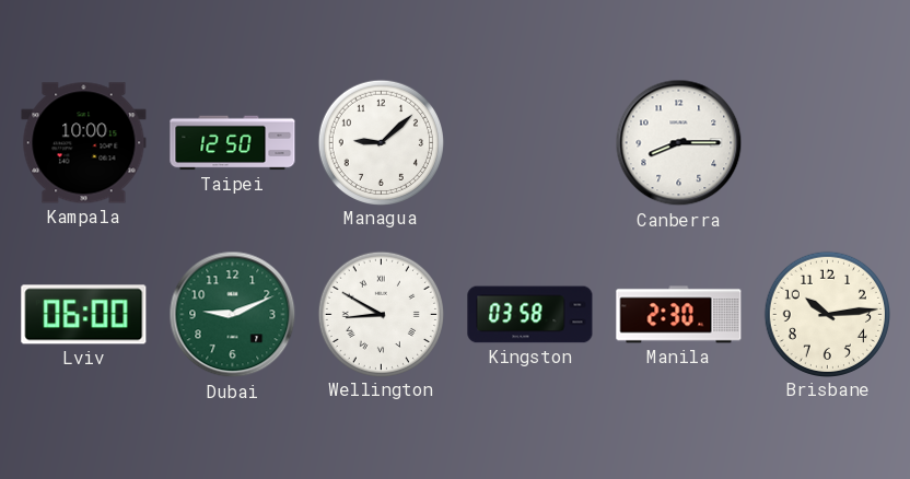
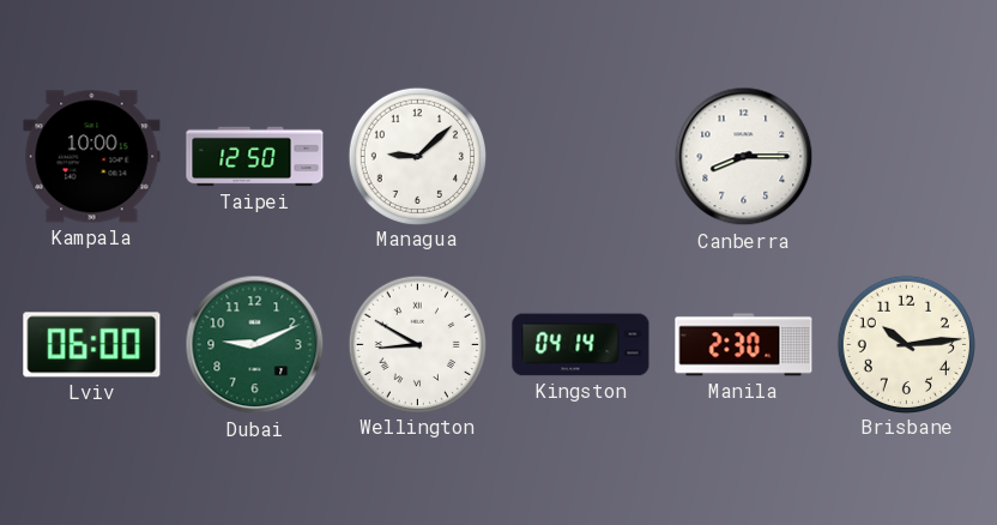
Kingston: 03:58 -> 04:14 (581, 345)
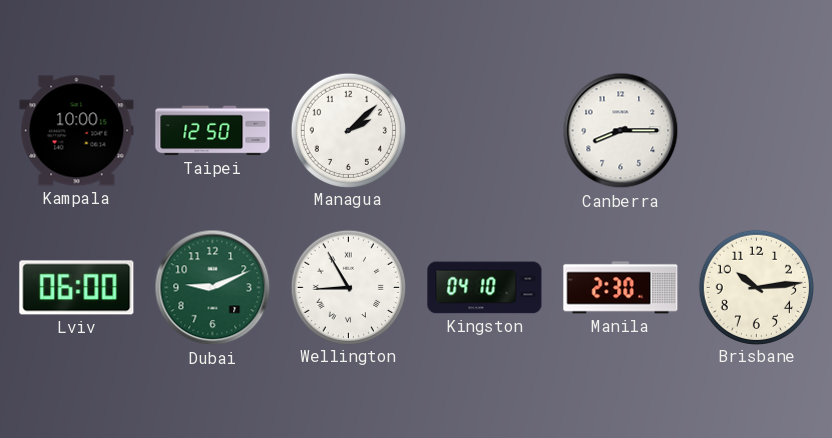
Managua: 9:08 -> 2:08 (348, 130)
Wellington: 8:50 -> 8:55 (348, 287)
Kingston: 04:14 -> 04:10 (485, 288)
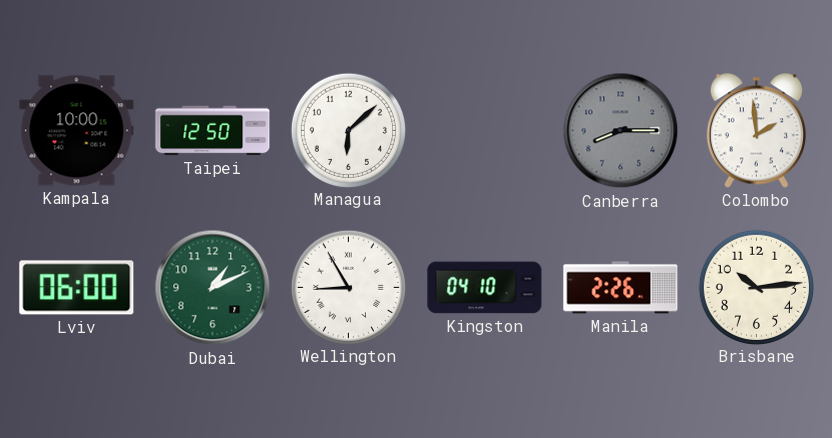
Managua: 2:08 -> 6:08 (348, 130)
Canberra dial: white -> grey (621, 131)
Colombo: none -> 1:59 (756, 131)
Dubai: 9:11 -> 1:11 (213, 288)
Manila: 2:30 -> 2:26 (621, 288)
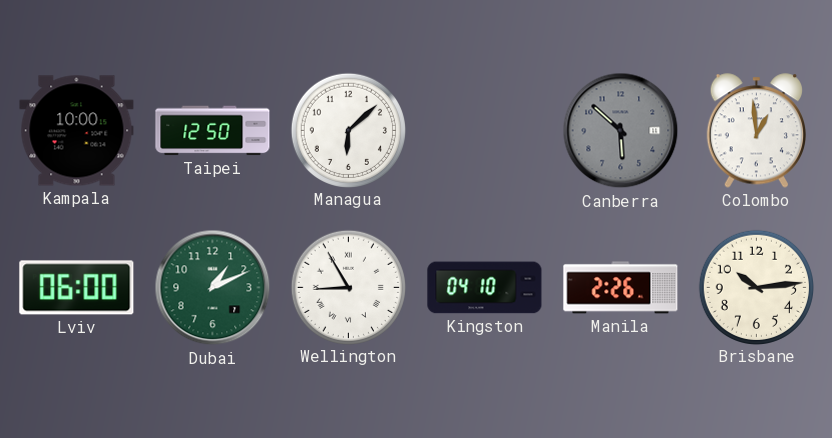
Canberra: 8:15 -> 5:52 (621, 131)
Colombo: 1:59 -> 12:59 (756, 131)
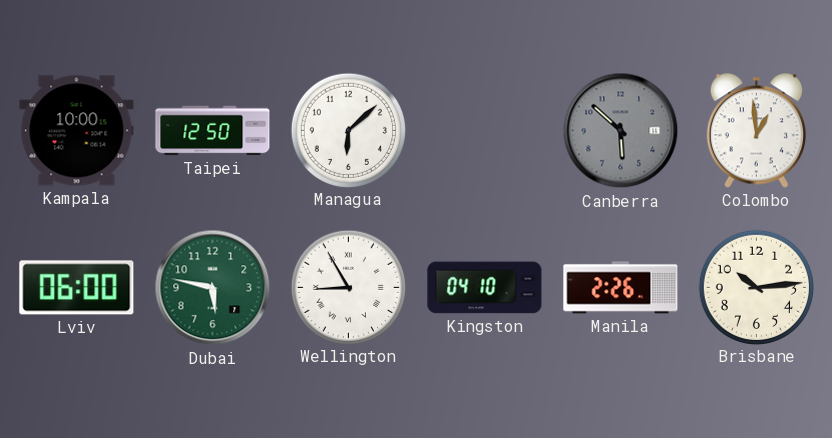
Dubai: 1:11 -> 5:47 (213, 288)
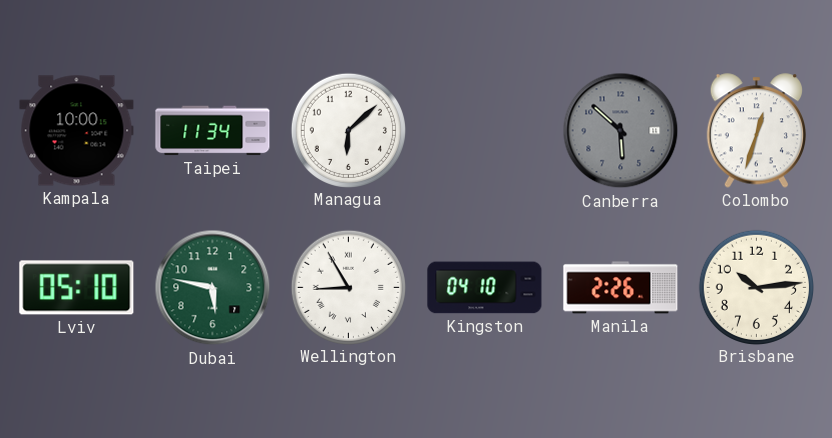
Taipei: 12:50 -> 11:34 (213, 131)
Colombo: 12:59 -> 12:33 (756, 131)
Lviv: 06:00 -> 05:10 (77, 288)
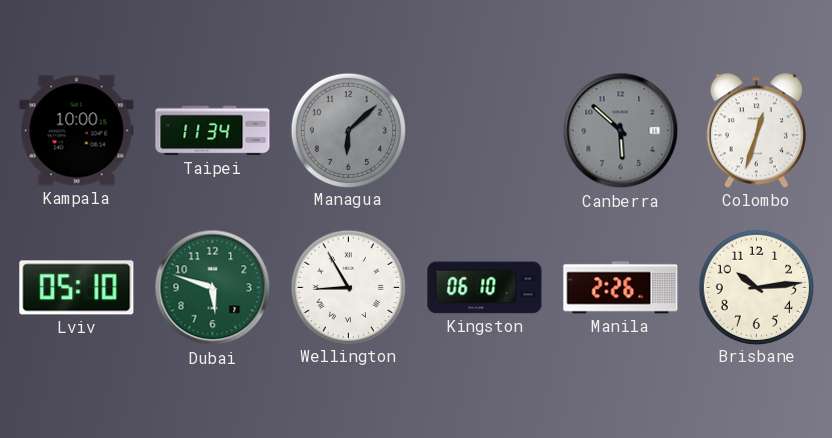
Managua dial: white -> grey (348, 130)
Dubai: 5:47 -> 5:48 (213, 288)
Kingston: 04:10 -> 06:10 (485, 288)
